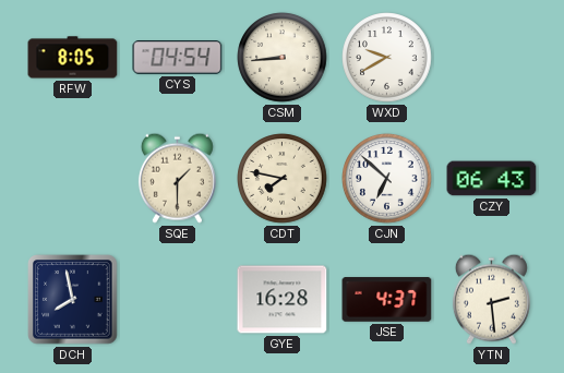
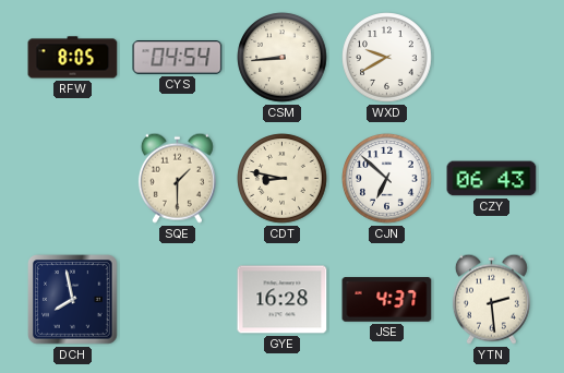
CDT: 7:47 -> 8:47 (283, 179)
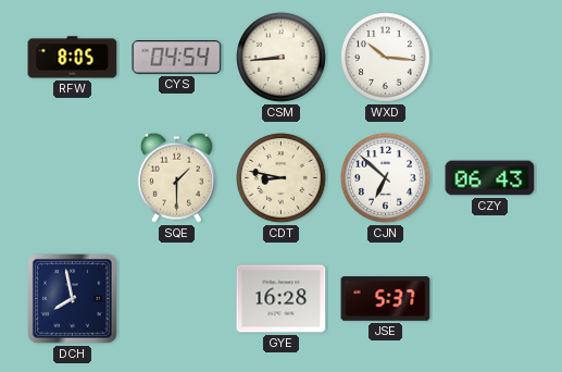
WXD: 9:40 -> 10:16 (386, 58)
JSE: 4:37 -> 5:37 (386, 299)
YTN: 2:29 -> none (491, 299)
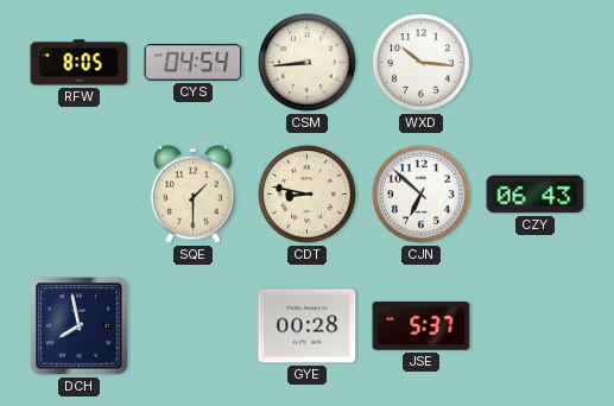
GYE: 16:28 -> 00:28 (308, 326)
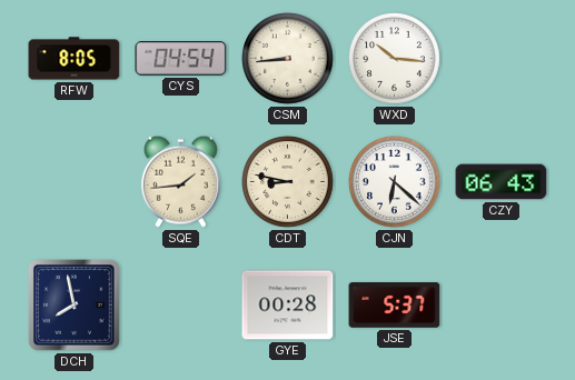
SQE: 1:30 -> 1:44 (180, 181)
CJN: 6:52 -> 6:22 (395, 182)
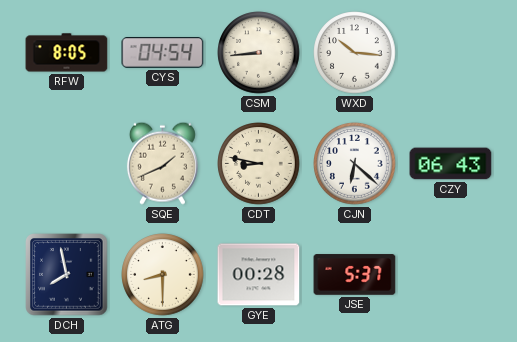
SQE: 1:44 -> 1:41 (162, 163)
ATG: none -> 8:30 (163, 275)
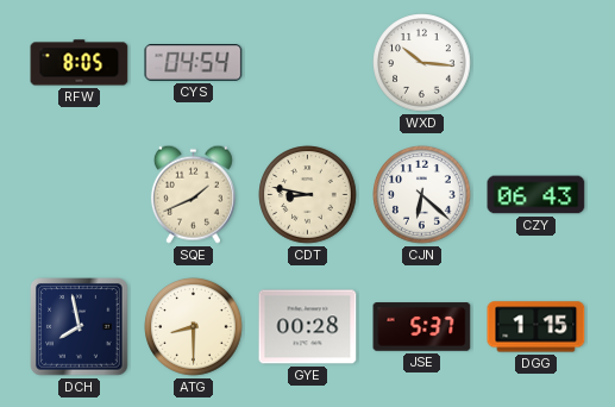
CSM: 8:44 -> none (259, 53)
DGG: none -> 1:15 (536, 327)
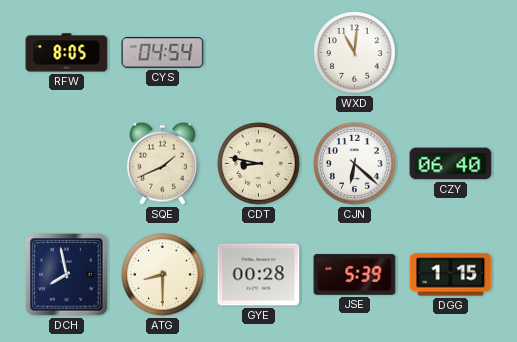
WXD: 10:16 -> 11:01 (355, 53)
CZY: 06:43 -> 06:40 (451, 164)
JSE: 5:37 -> 5:39 (355, 275)
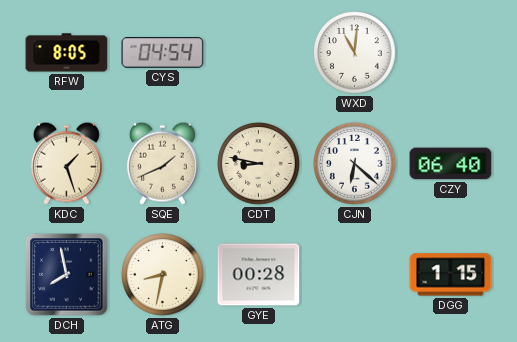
KDC: none -> 1:27 (66, 163)
ATG: 8:30 -> 8:32 (163, 275)
JSE: 5:39 -> none (355, 275)
